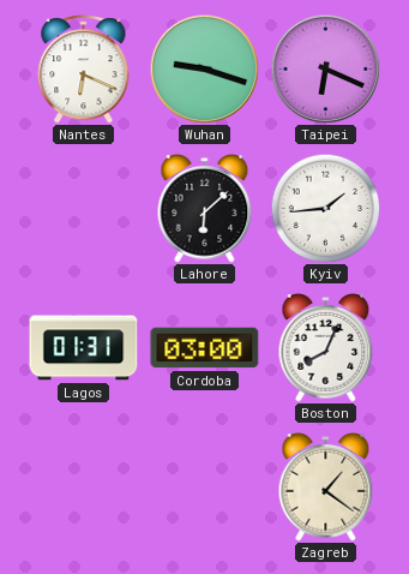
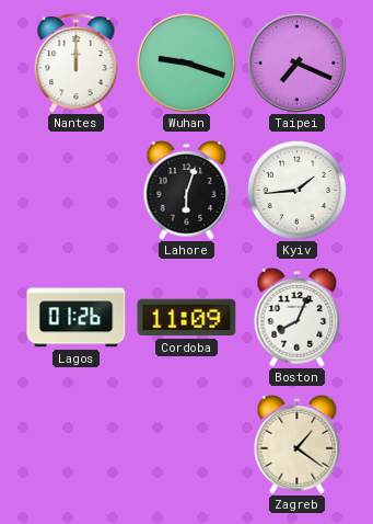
Nantes: 6:19 -> 12:00 (77, 64)
Taipei: 6:19 -> 7:19 (296, 62)
Lahore: 6:08 -> 6:03 (187, 191)
Lagos: 01:31 -> 01:26 (77, 318)
Cordoba: 03:00 -> 11:09 (187, 318)
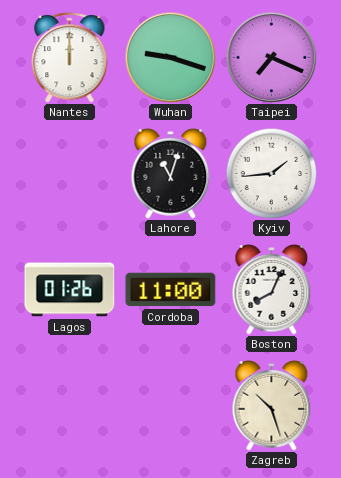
Lahore: 6:03 -> 11:03 (171, 174)
Cordoba: 11:09 -> 11:00 (171, 290)
Zagreb: 1:21 -> 10:27 (272, 406)
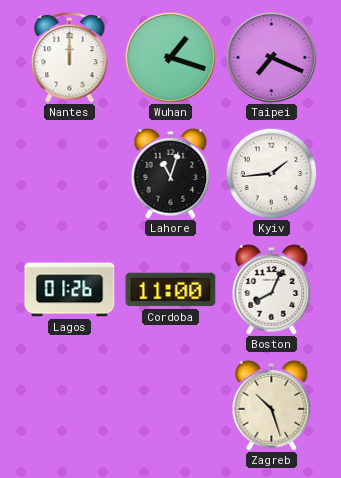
Wuhan: 9:18 -> 1:18 (170, 57)
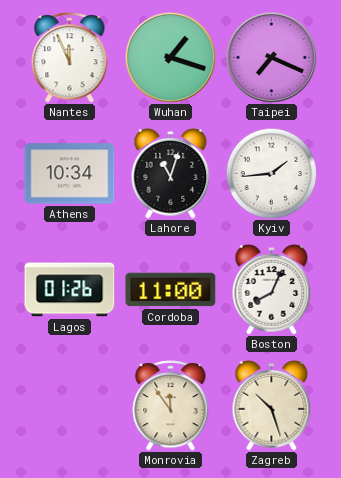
Nantes: 12:00 -> 11:56 (70, 58)
Athens: none -> 10:34 (70, 174)
Monrovia: none -> 11:54 (171, 406)
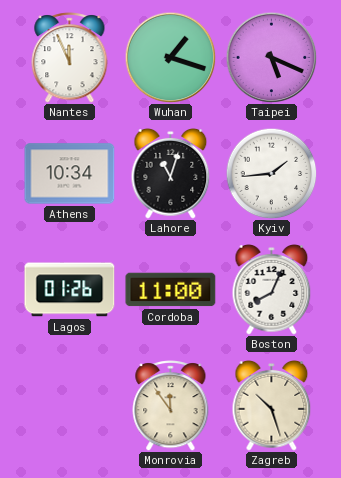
Taipei: 7:19 -> 5:19 (271, 57)
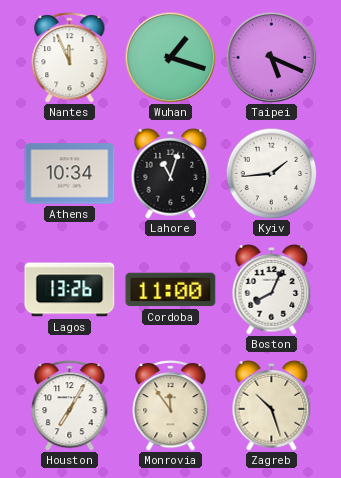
Lagos: 01:26 -> 13:26 (70, 290)
Houston: none -> 7:05 (70, 406)
